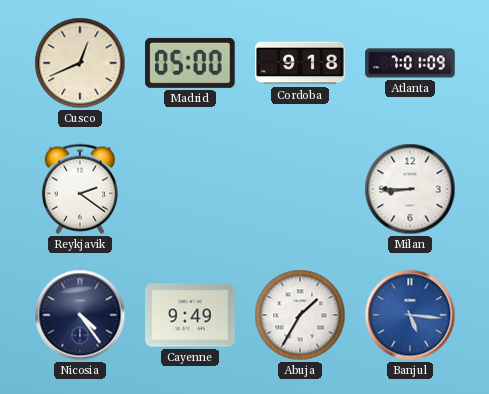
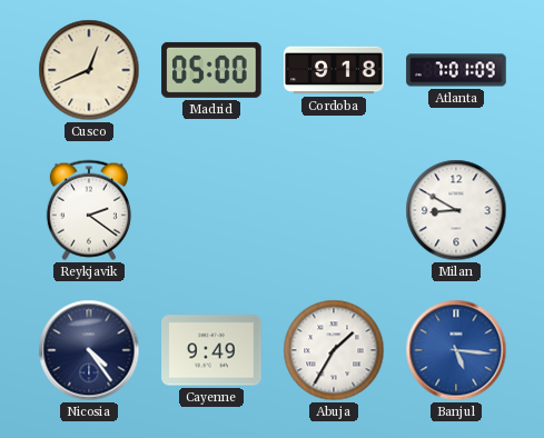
Milan: 8:45 -> 8:50 (456, 210)
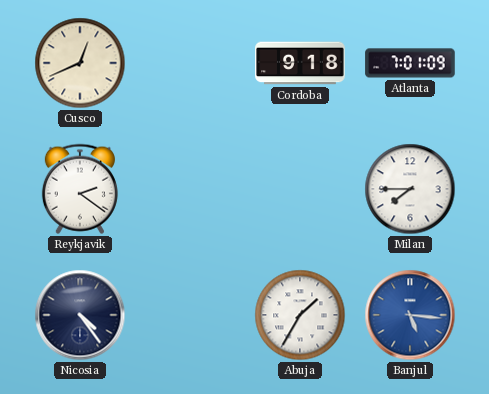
Madrid: 05:00 -> none (211, 70)
Milan: 8:50 -> 7:45 (410, 189)
Cayenne: 9:49 -> none (211, 350)
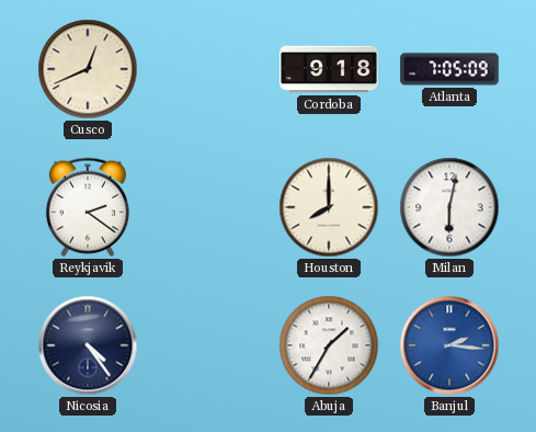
Atlanta: 7:01 -> 7:05 (449, 69)
Houston: none -> 8:00 (329, 207)
Milan: 7:45 -> 6:02 (449, 207)
Banjul: 5:16 -> 2:16 (449, 345)
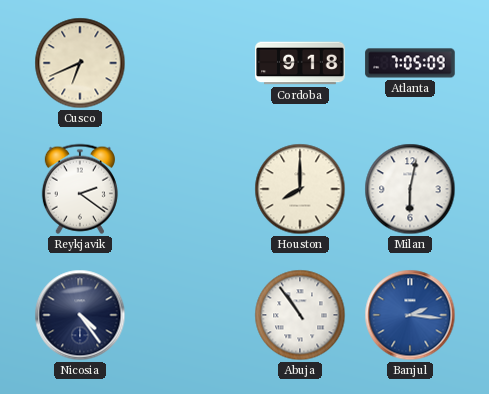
Cusco: 12:41 -> 6:41 (80, 63)
Abuja: 1:35 -> 10:54 (300, 315)
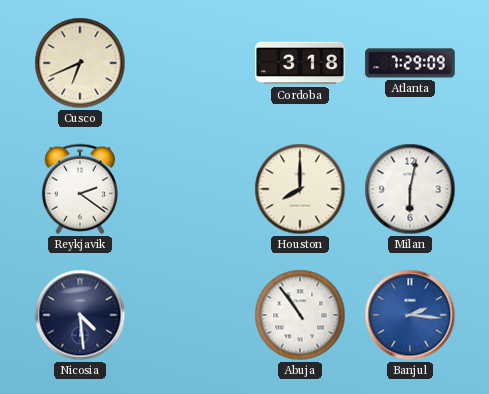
Cordoba: 9:18 -> 3:18 (300, 63)
Atlanta: 7:05 -> 7:29 (410, 63)
Nicosia: 4:24 -> 4:29 (80, 315)
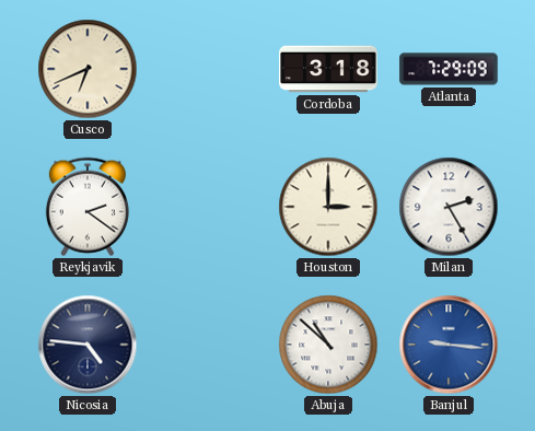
Houston: 8:00 -> 3:00 (328, 207)
Milan: 6:02 -> 2:25 (449, 207)
Nicosia: 4:29 -> 4:46 (88, 345)
Abuja: 10:54 -> 10:52 (328, 345)
Banjul: 2:16 -> 9:16 (449, 345)
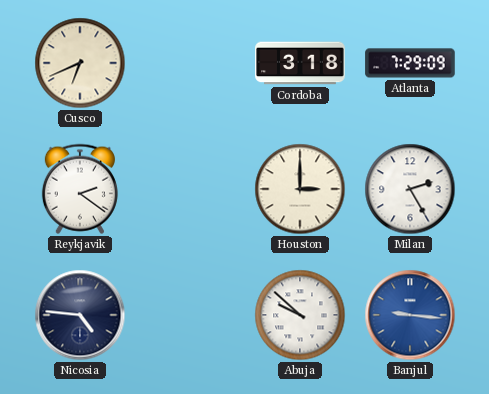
Abuja: 10:52 -> 9:52 (300, 315)
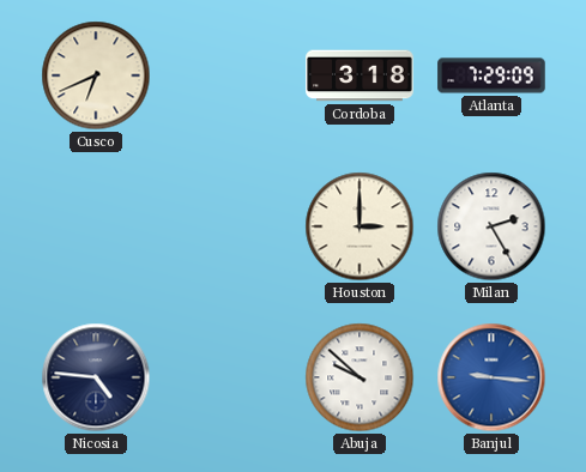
Reykjavik: 2:21 -> none (80, 189)
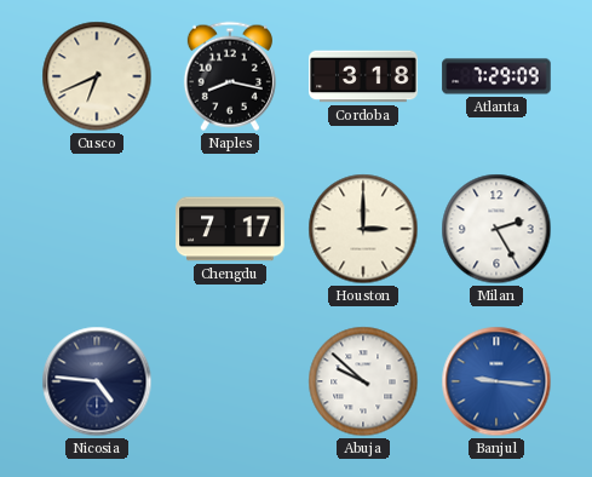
Naples: none -> 8:17 (230, 76)
Chengdu: none -> 7:17 (230, 229)
